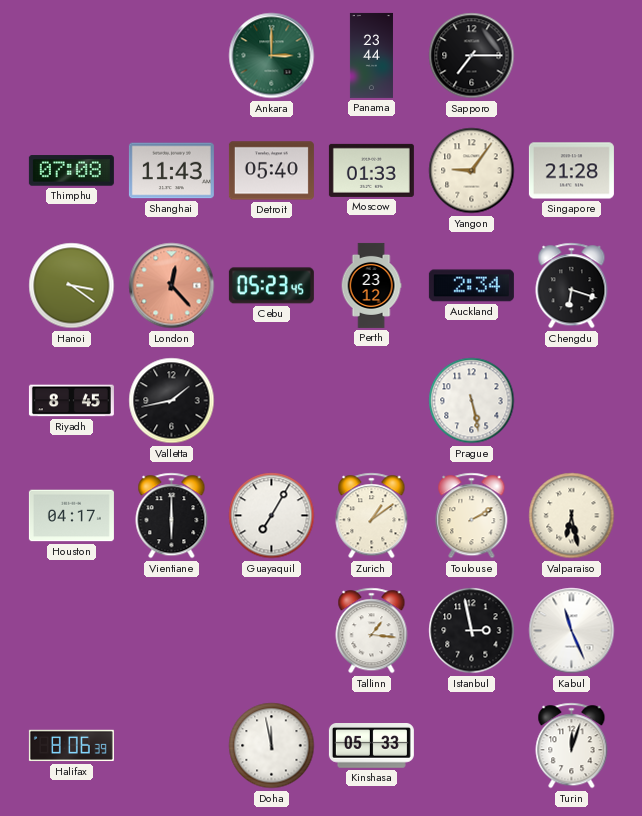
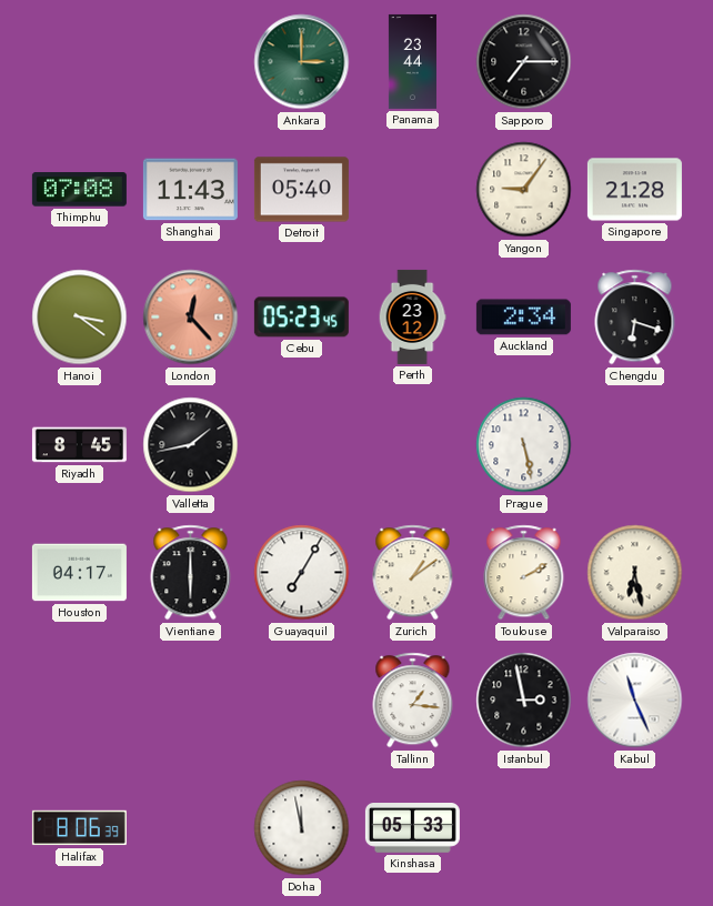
Moscow: 01:33 -> none (371, 170)
Turin: 12:03 -> none (572, 746)
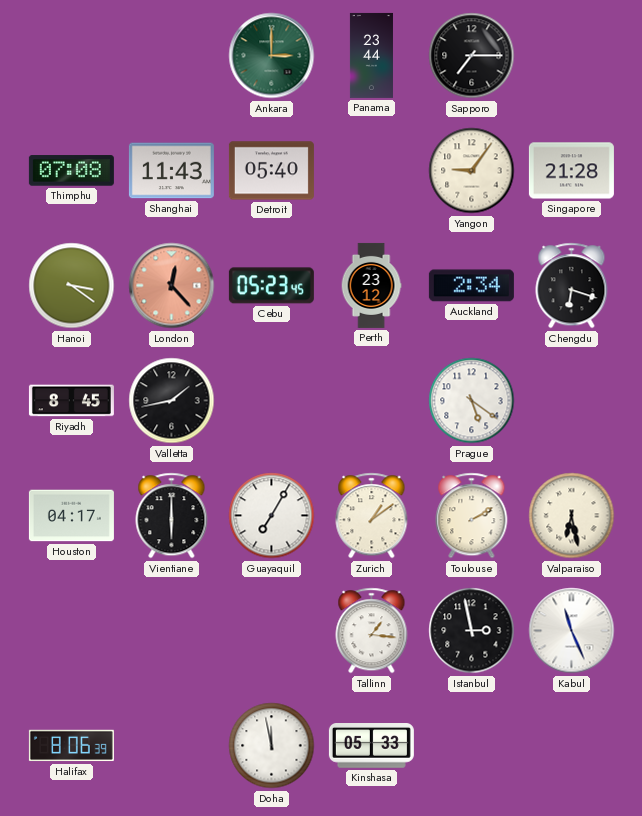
Prague: 5:28 -> 5:21 (472, 401)
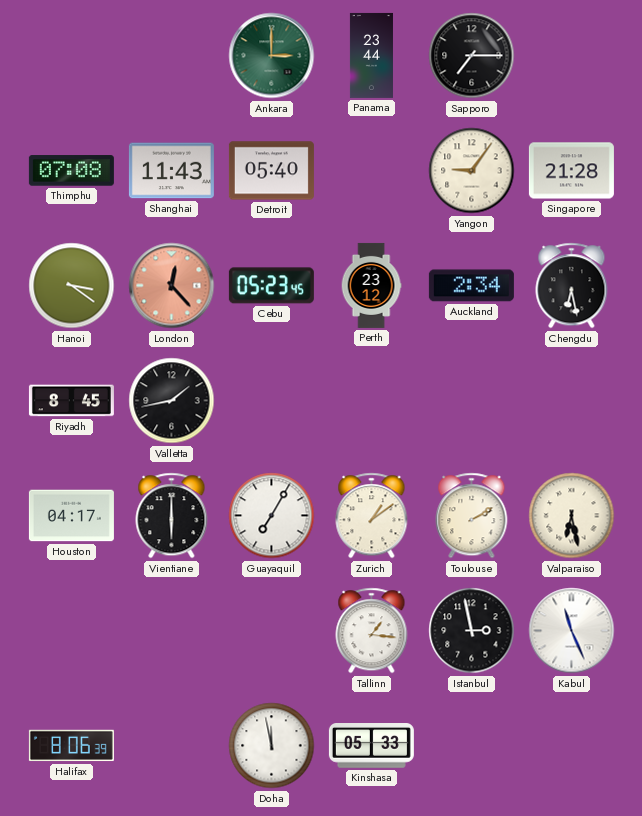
Chengdu: 6:18 -> 6:28 (572, 286)
Prague: 5:21 -> none (472, 401)
